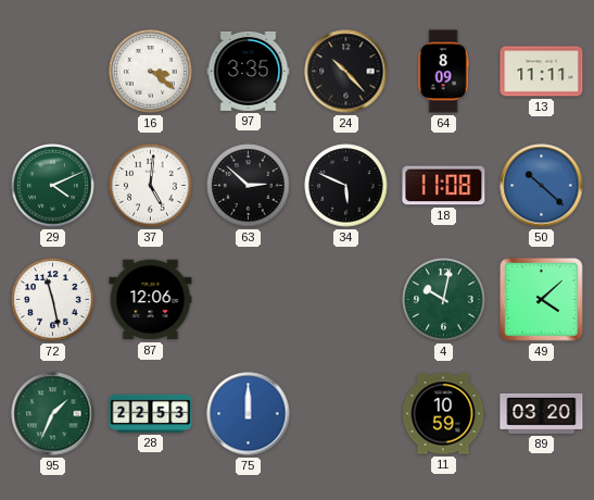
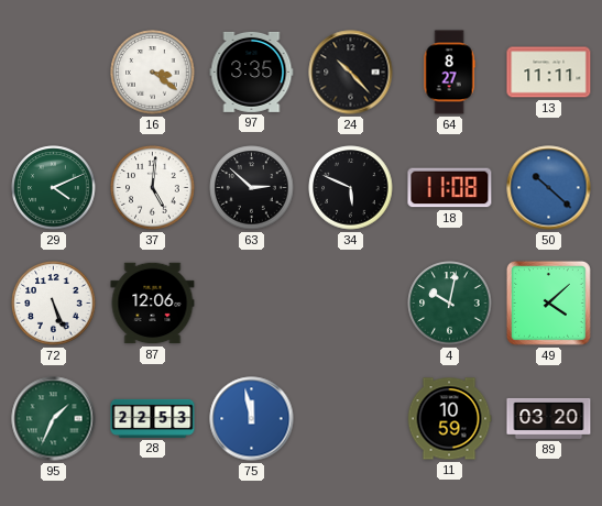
64: 8:09 -> 8:27 (449, 73)
72: 11:28 -> 5:26 (54, 304)
75: 12:00 -> 11:58 (252, 419)
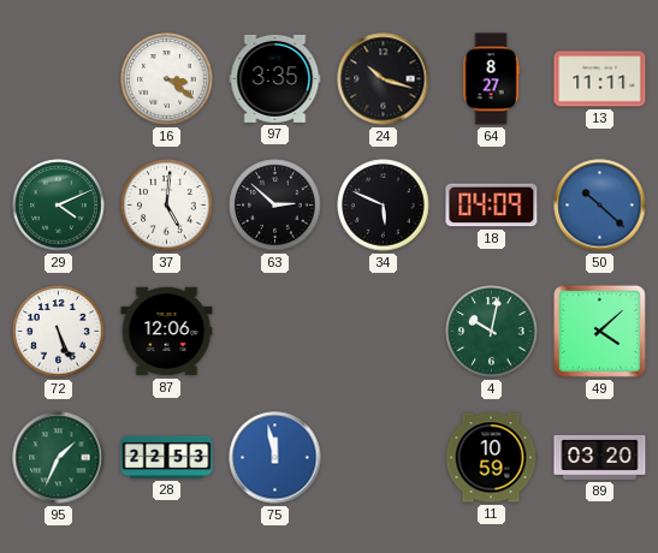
24: 10:23 -> 10:18 (384, 79)
18: 11:08 -> 04:09 (492, 206)
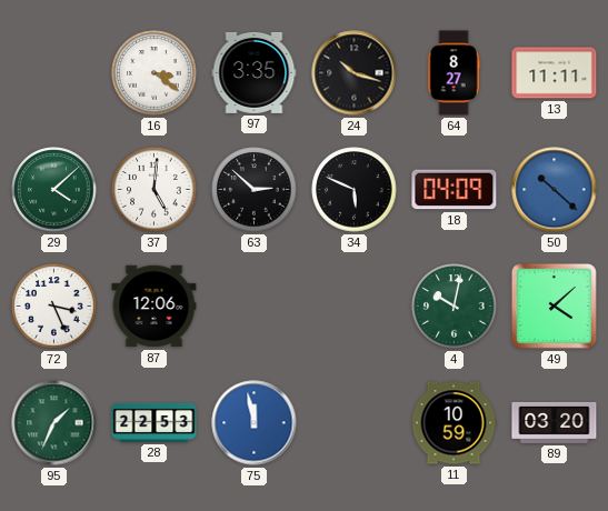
29: 4:11 -> 4:08 (54, 190)
72: 5:26 -> 3:26 (54, 307)
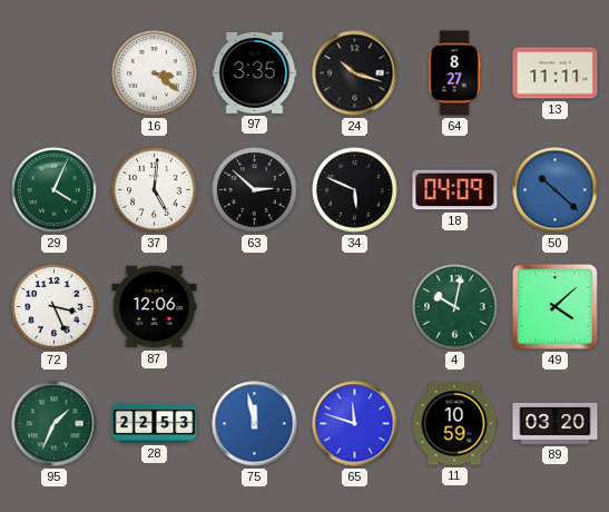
29: 4:08 -> 4:04 (55, 190)
65: none -> 11:48 (355, 424)
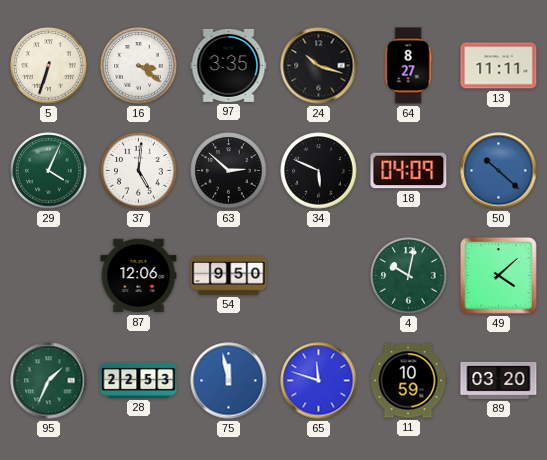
5: none -> 6:33 (49, 66)
72: 3:26 -> none (55, 307)
54: none -> 9:50 (229, 276)
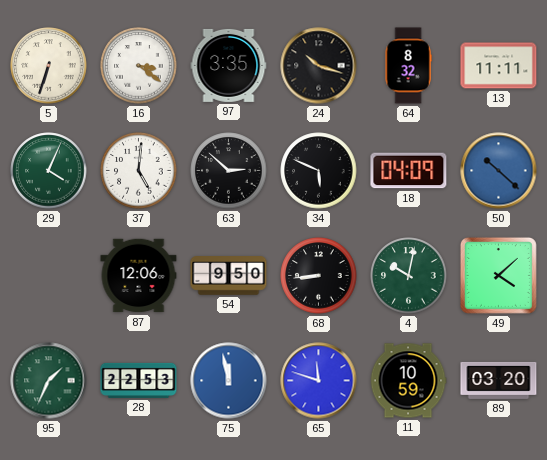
64: 8:27 -> 8:32 (408, 66)
68: none -> 8:44 (319, 276)
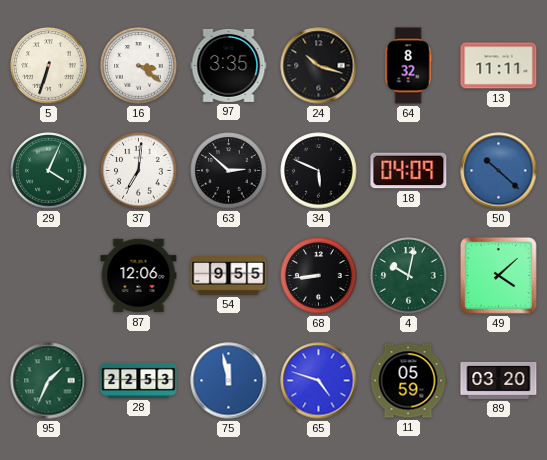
37: 5:01 -> 7:01 (139, 171)
54: 9:50 -> 9:55 (229, 276)
65: 11:48 -> 4:48 (319, 381)
11: 10:59 -> 05:59 (408, 381)
